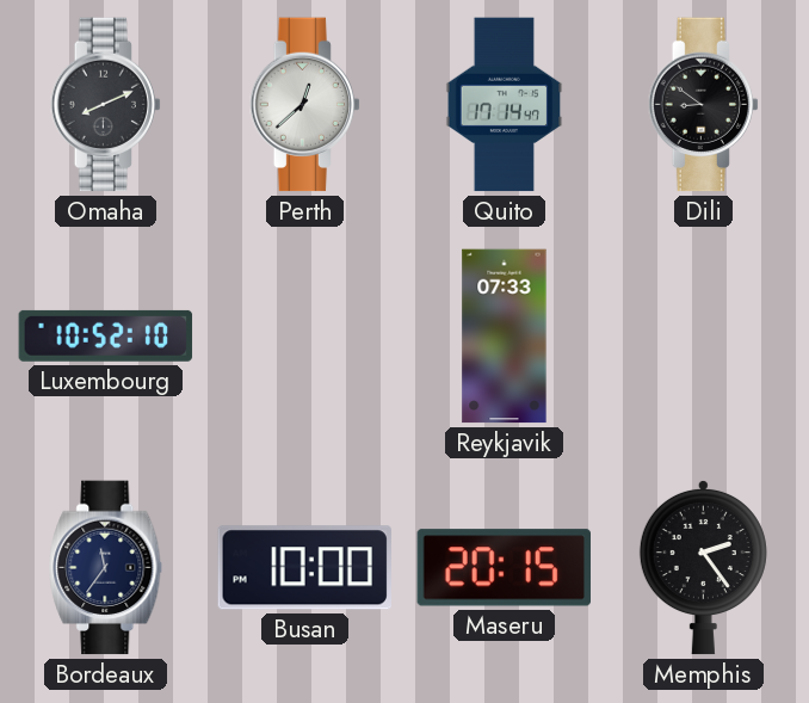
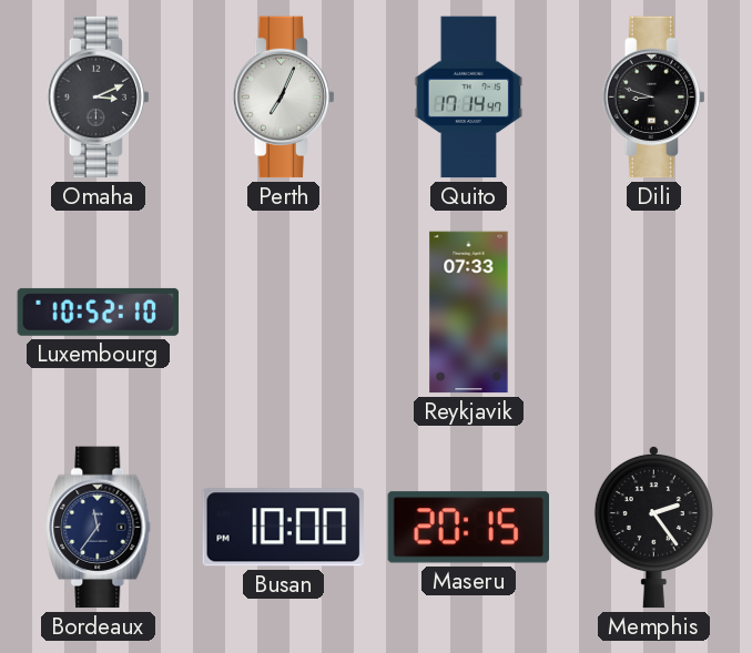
Omaha: 8:11 -> 3:11 (98, 98)
Perth: 12:38 -> 7:04 (283, 98)
Dili: 8:51 -> 8:48 (653, 98)
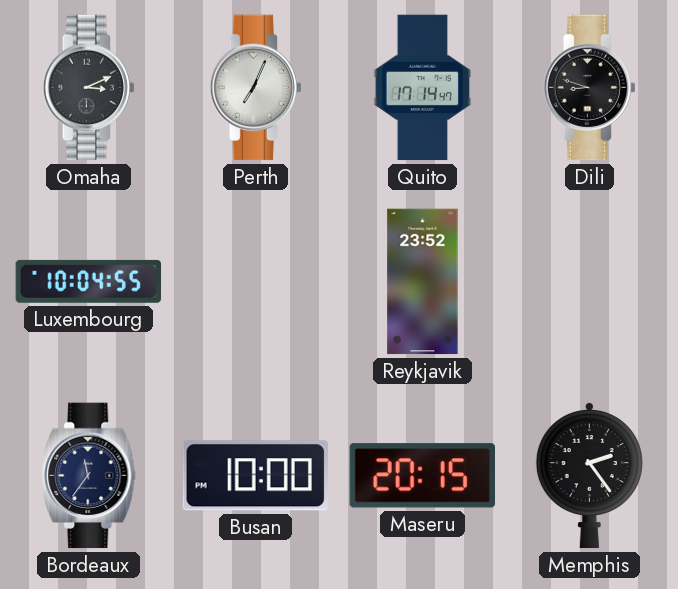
Luxembourg: 10:52 -> 10:04 (89, 281)
Reykjavik: 07:33 -> 23:52 (423, 282)
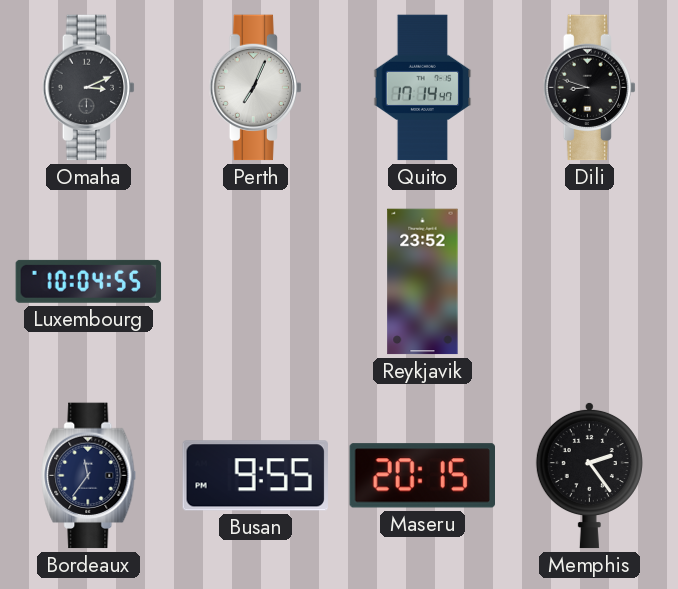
Busan: 10:00 -> 9:55 (255, 476)
